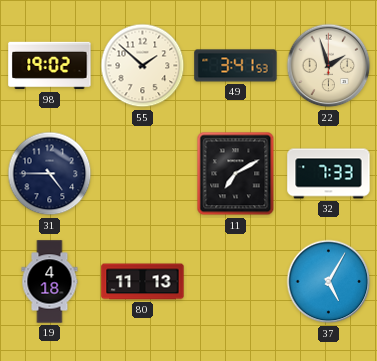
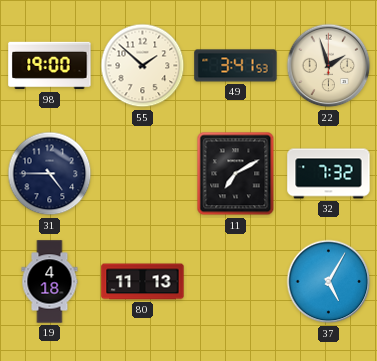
98: 19:02 -> 19:00 (50, 66)
32: 7:33 -> 7:32 (329, 174)
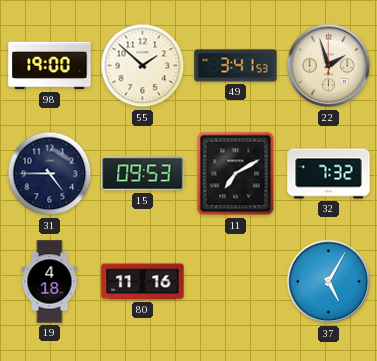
15: none -> 09:53 (143, 174)
80: 11:13 -> 11:16 (143, 282)
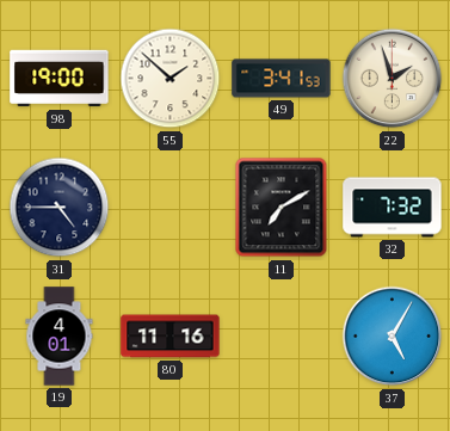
15: 09:53 -> none (143, 174)
19: 4:18 -> 4:01 (60, 337)
